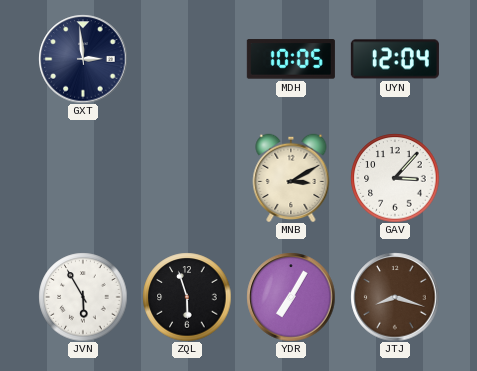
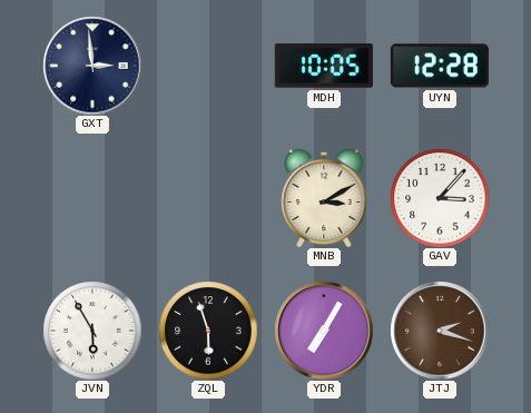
UYN: 12:04 -> 12:28 (440, 66)
JTJ: 8:18 -> 2:18 (440, 331)
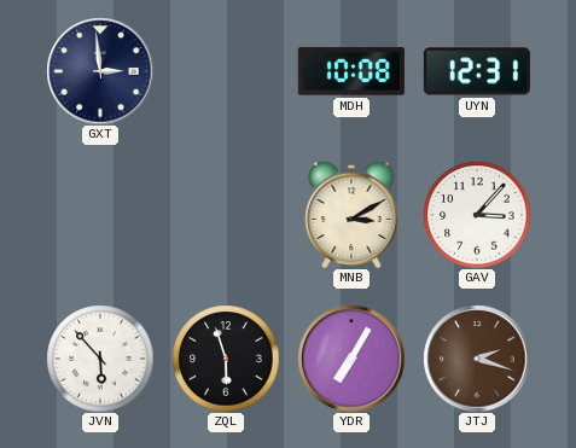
MDH: 10:05 -> 10:08 (351, 71)
UYN: 12:28 -> 12:31 (477, 71)
JVN: 5:55 -> 5:53 (100, 359)
